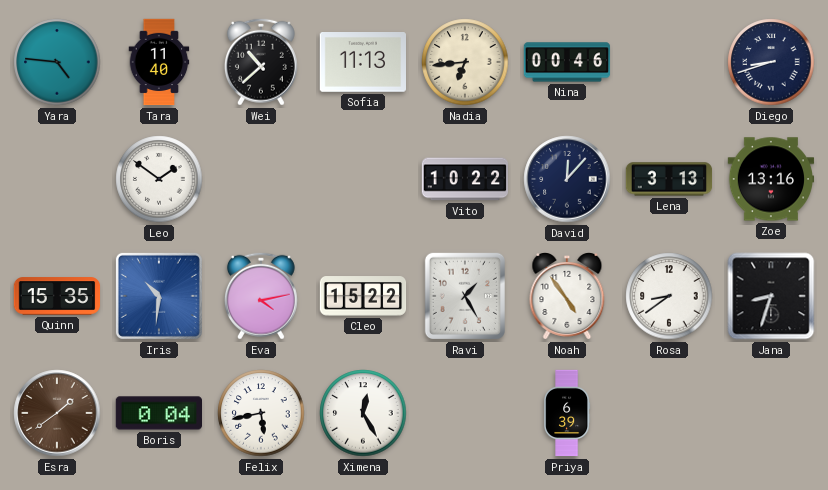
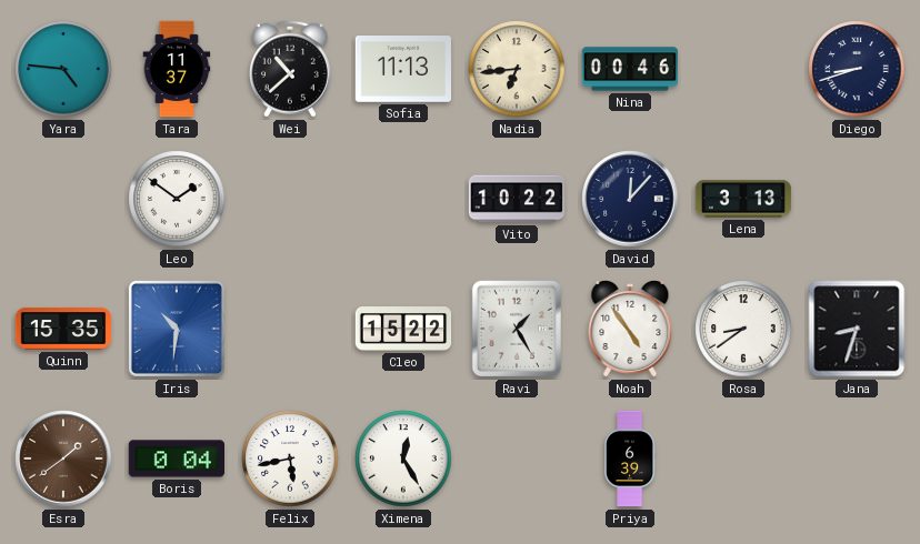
Tara: 11:40 -> 11:37 (177, 69)
Zoe: 13:16 -> none (771, 179)
Eva: 4:13 -> none (261, 296)
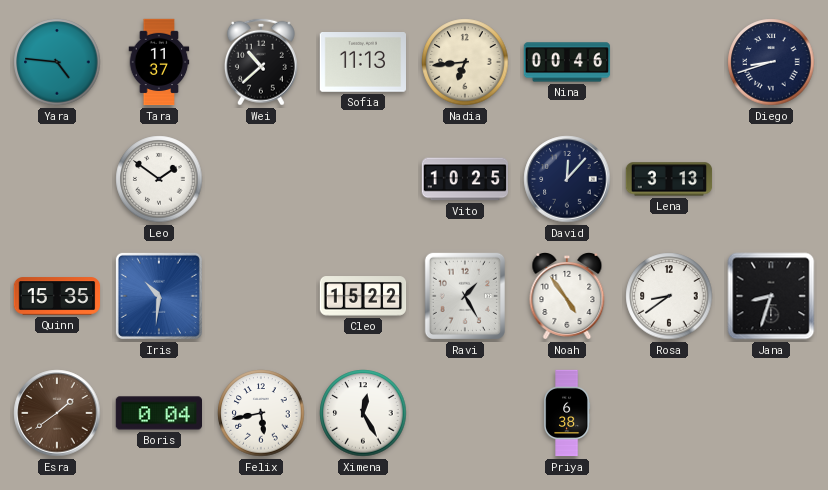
Vito: 10:22 -> 10:25 (465, 179)
Priya: 6:39 -> 6:38 (567, 413)
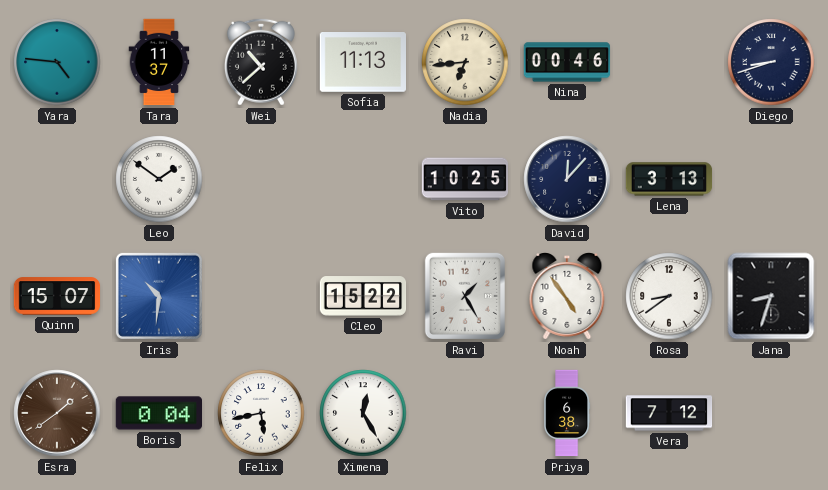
Quinn: 15:35 -> 15:07 (57, 296)
Vera: none -> 7:12 (669, 413)
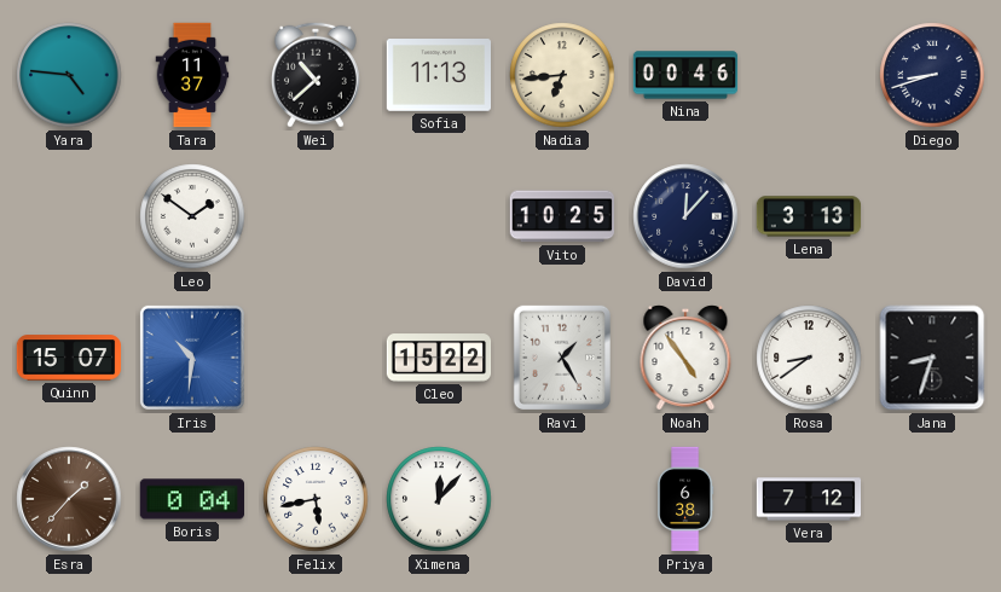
Esra: 1:39 -> 1:37 (69, 499)
Ximena: 12:25 -> 12:07 (439, 499)
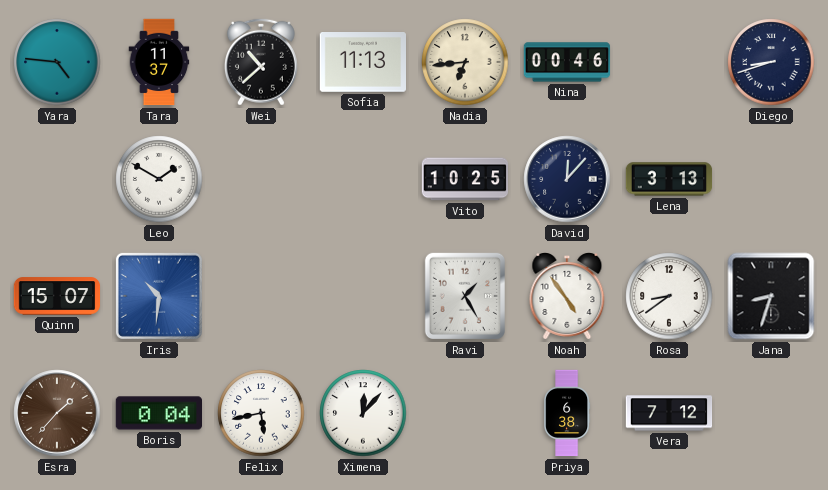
Leo: 1:51 -> 1:50 (159, 179)
Cleo: 15:22 -> none (439, 358)
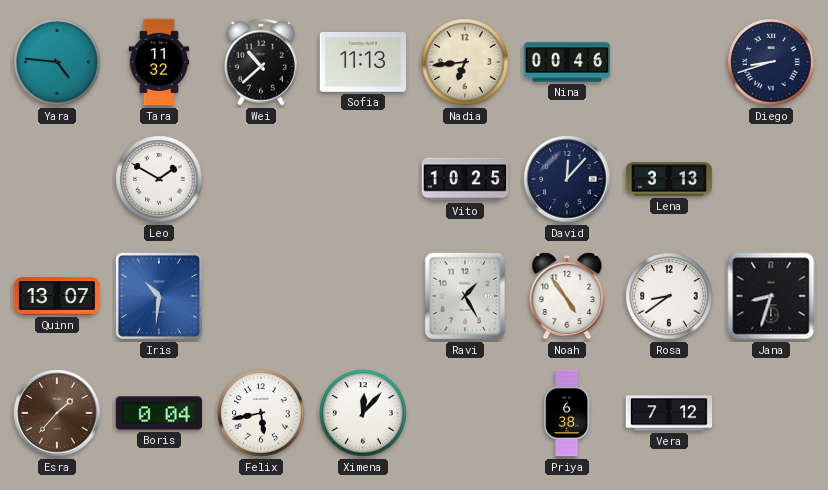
Tara: 11:37 -> 11:32 (159, 62)
Quinn: 15:07 -> 13:07 (57, 296)
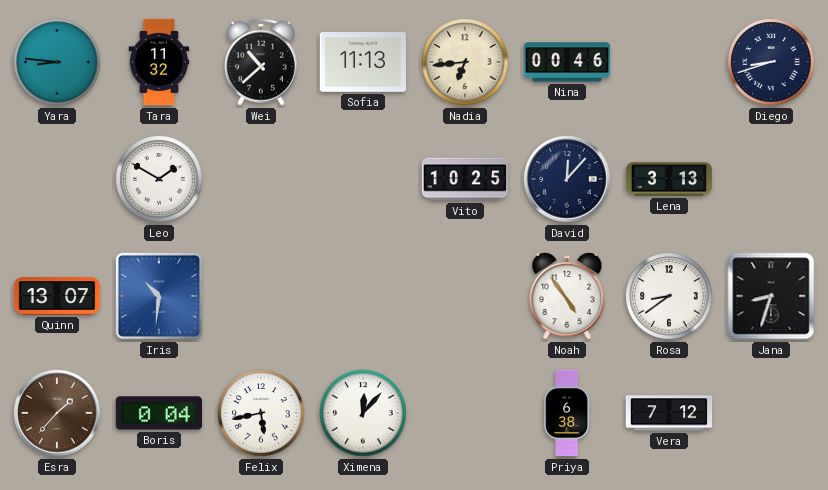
Yara: 4:46 -> 8:46 (57, 62)
Ravi: 1:25 -> none (465, 296)
